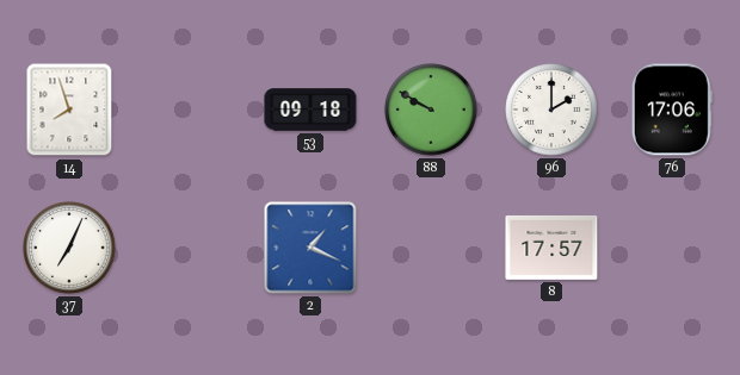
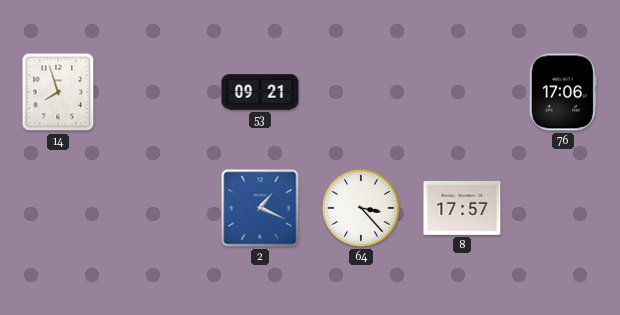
53: 09:18 -> 09:21 (260, 92)
88: 9:50 -> none (431, 110)
96: 2:00 -> none (551, 110)
37: 7:04 -> none (69, 248)
64: none -> 3:23 (361, 208)
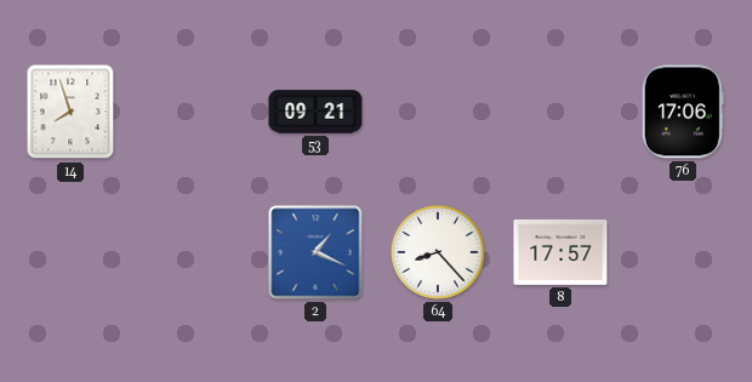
64: 3:23 -> 8:23 (438, 252)
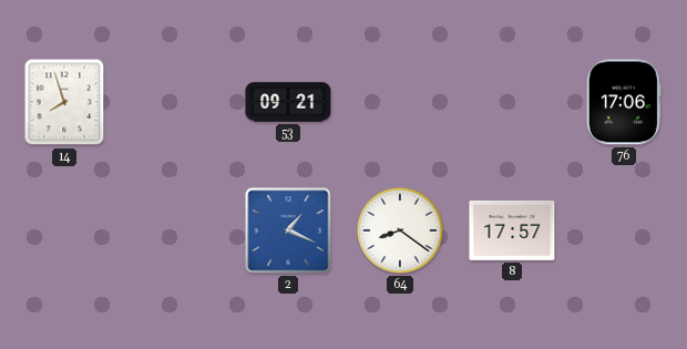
64: 8:23 -> 8:21 (400, 230)
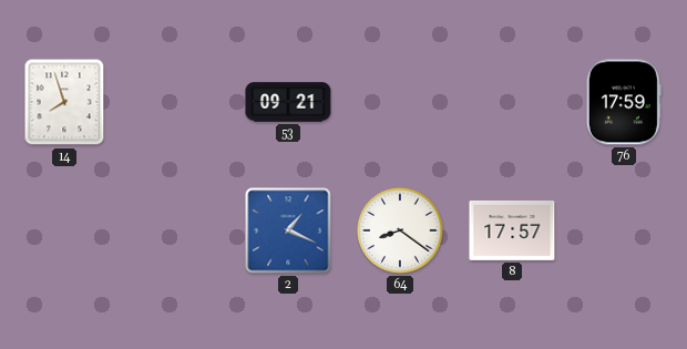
76: 17:06 -> 17:59 (624, 102)
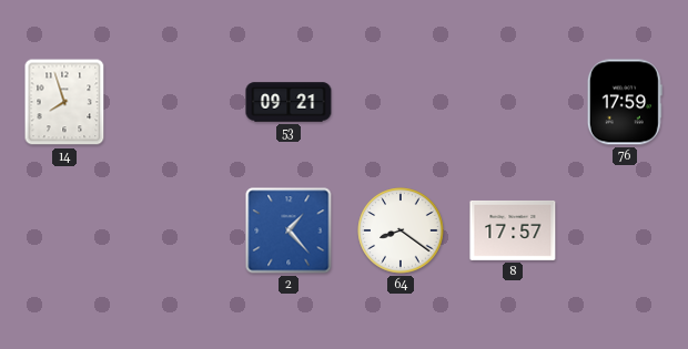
2: 1:19 -> 1:23 (289, 230)
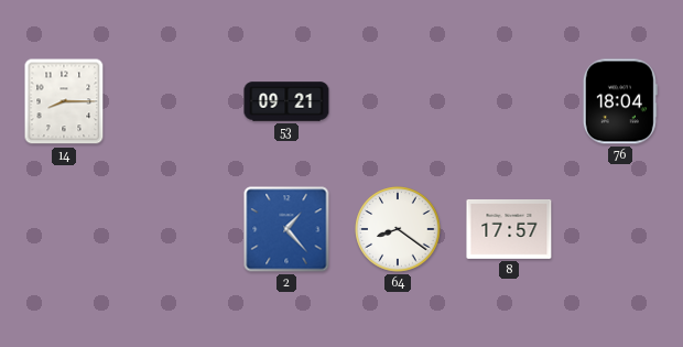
14: 7:57 -> 8:15 (64, 101)
76: 17:59 -> 18:04 (620, 101)
